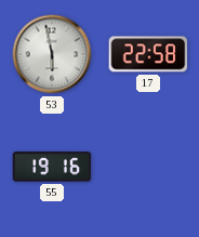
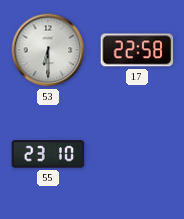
53: 5:58 -> 6:30 (48, 50)
55: 19:16 -> 23:10 (48, 154)
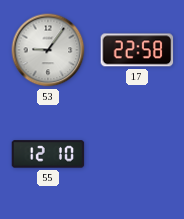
53: 6:30 -> 9:06 (48, 50)
55: 23:10 -> 12:10 (48, 154)
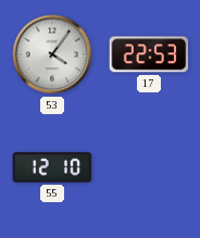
53: 9:06 -> 4:06 (52, 54)
17: 22:58 -> 22:53 (149, 54)
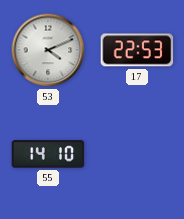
53: 4:06 -> 4:11 (48, 50)
55: 12:10 -> 14:10 (48, 154)
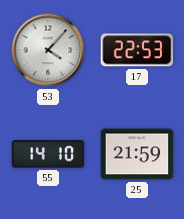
53: 4:11 -> 4:07 (48, 50)
25: none -> 21:59 (137, 154)
